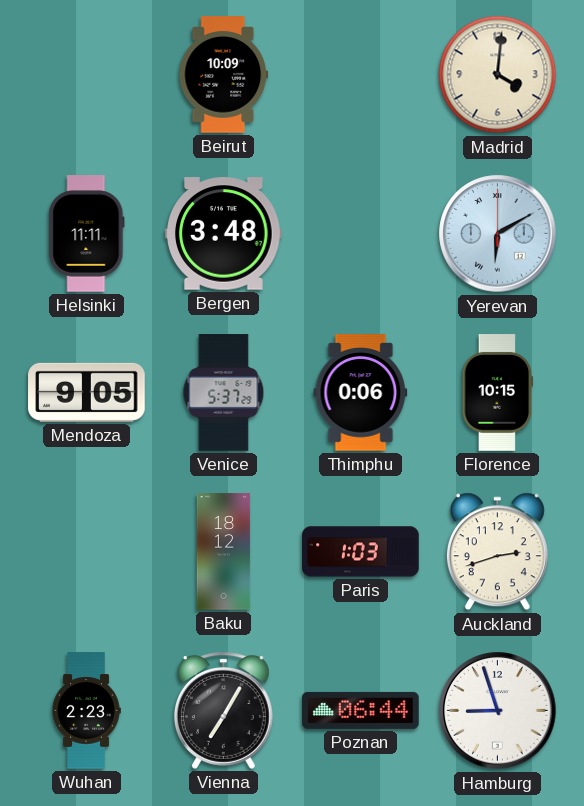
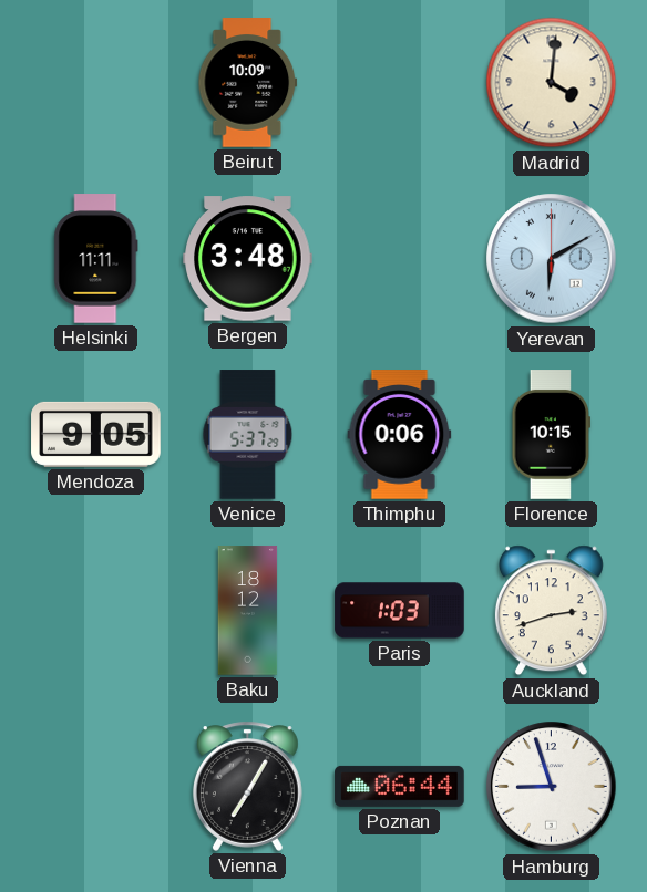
Wuhan: 2:23 -> none (86, 711)
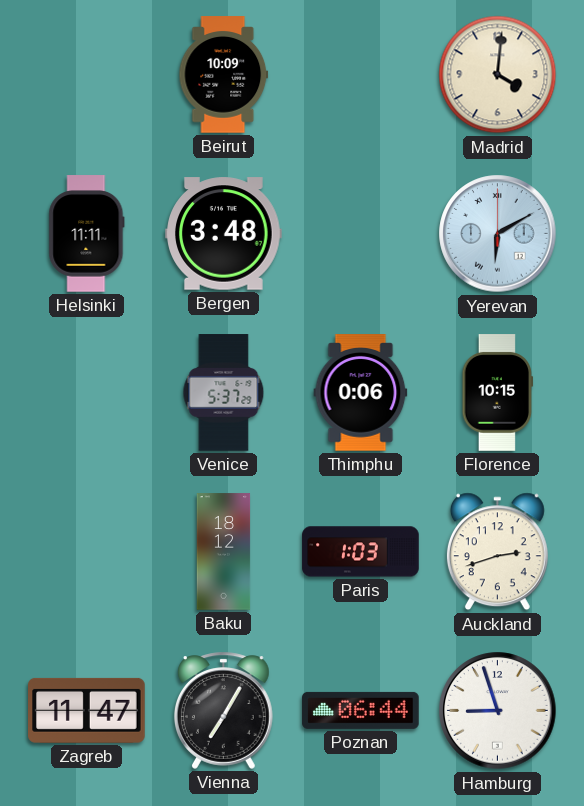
Mendoza: 9:05 -> none (96, 434)
Zagreb: none -> 11:47 (87, 710)
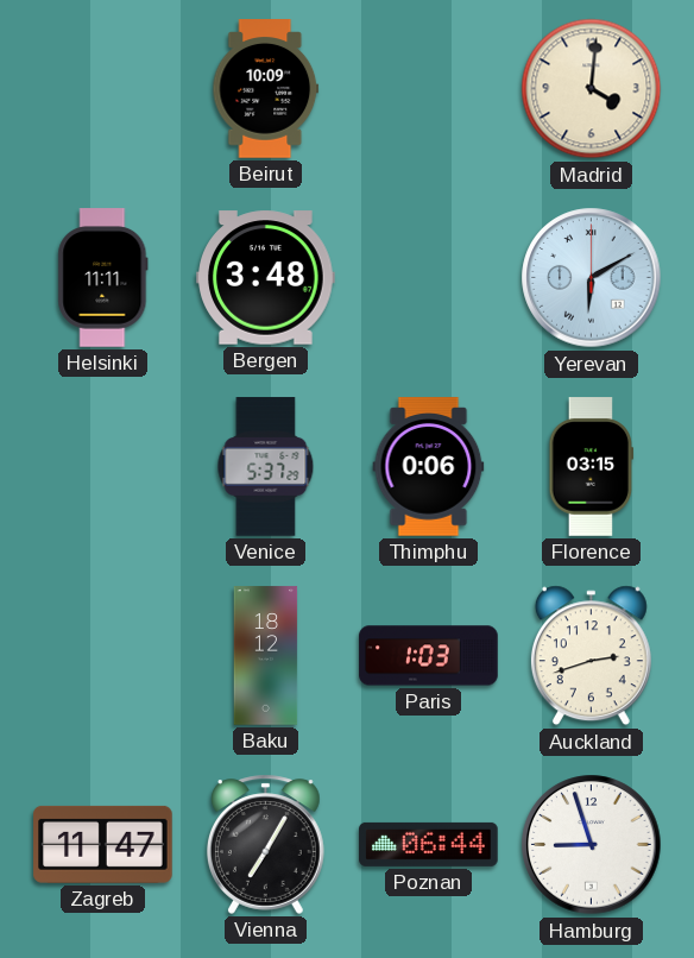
Florence: 10:15 -> 03:15 (592, 467)
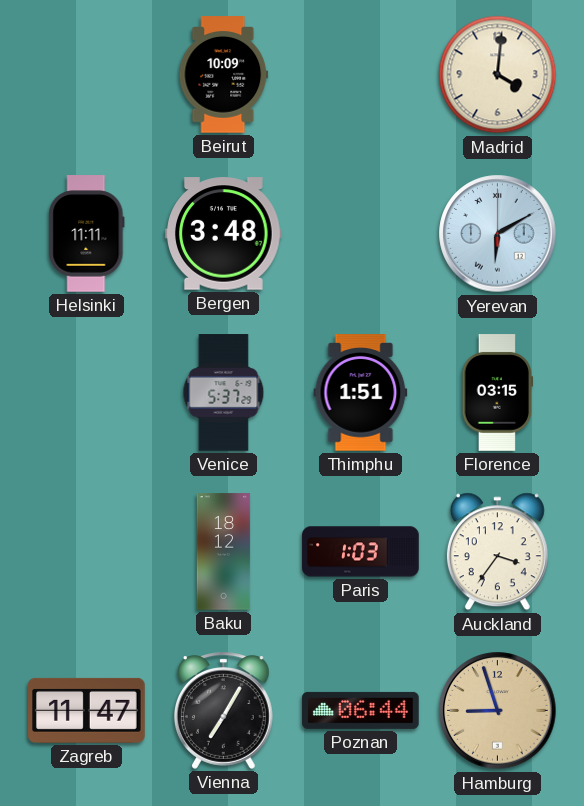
Thimphu: 0:06 -> 1:51 (361, 393)
Auckland: 2:42 -> 3:36 (497, 552)
Hamburg dial: white -> champagne (498, 711)
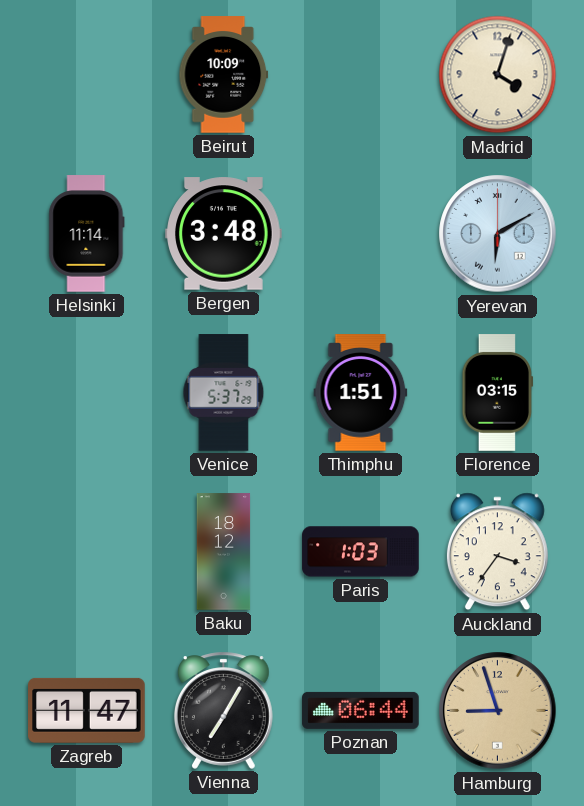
Madrid: 4:01 -> 4:03 (498, 75)
Helsinki: 11:11 -> 11:14 (87, 234)
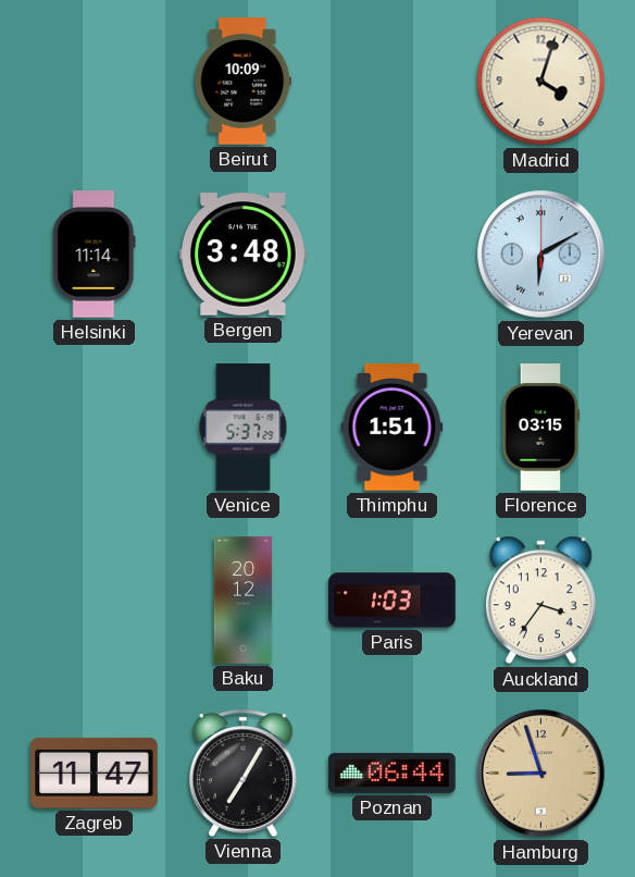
Baku: 18:12 -> 20:12 (244, 601)
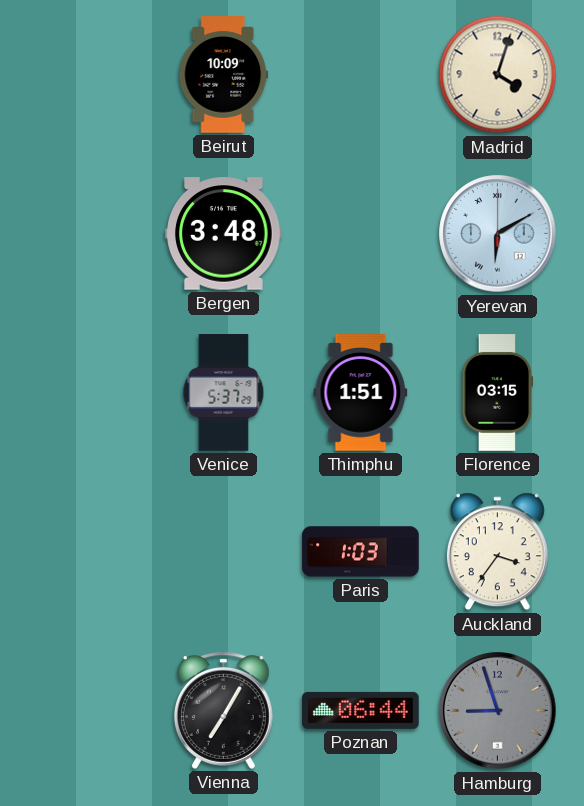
Helsinki: 11:14 -> none (95, 255)
Baku: 20:12 -> none (244, 601)
Zagreb: 11:47 -> none (95, 773)
Hamburg dial: champagne -> grey (498, 711)
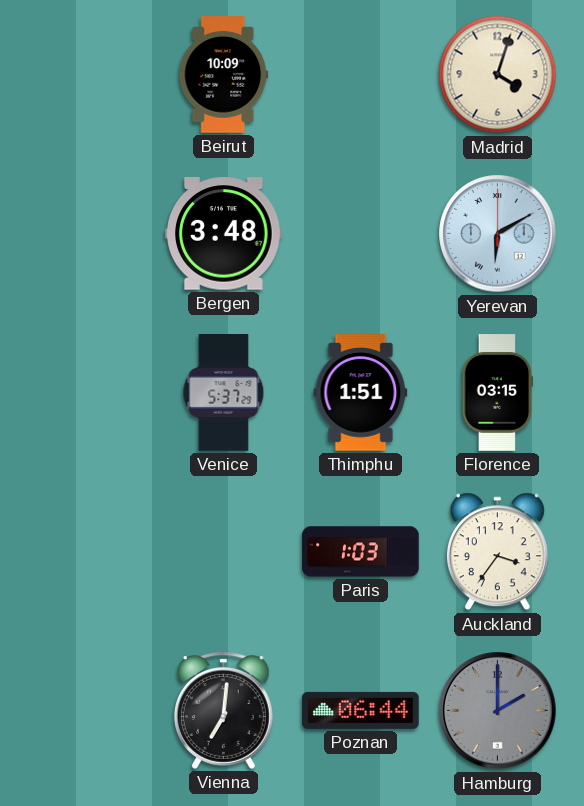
Vienna: 7:05 -> 7:01 (223, 710)
Hamburg: 8:57 -> 2:00 (498, 711)
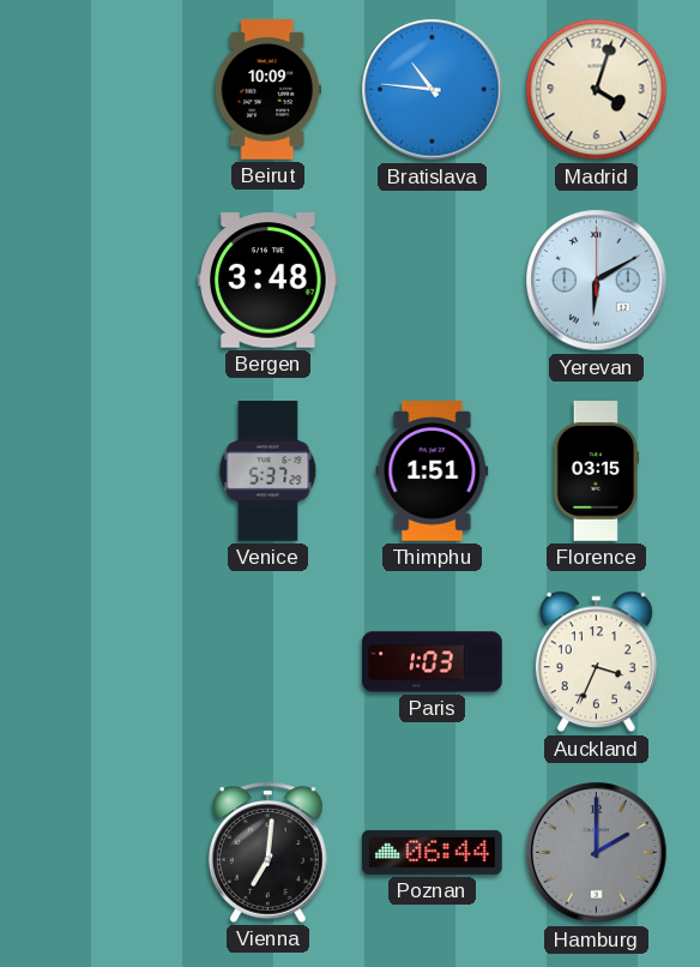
Bratislava: none -> 10:46 (433, 90)
Auckland: 3:36 -> 3:34 (596, 662)
